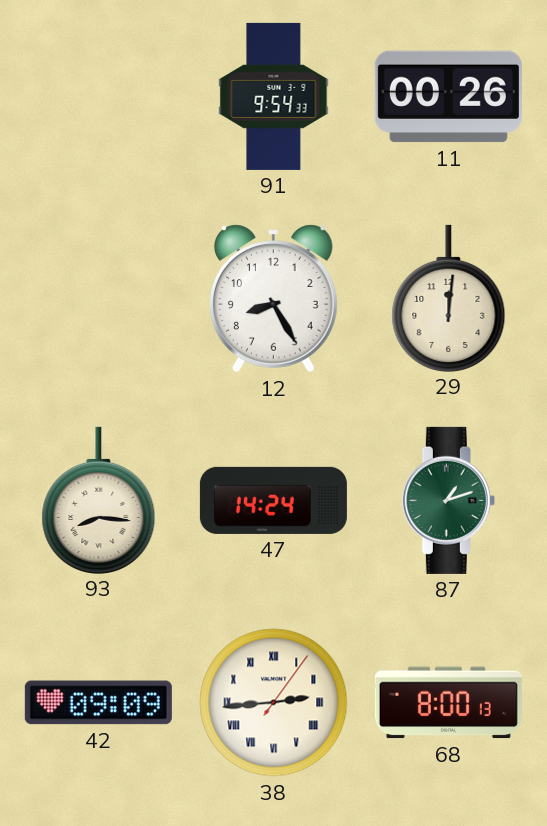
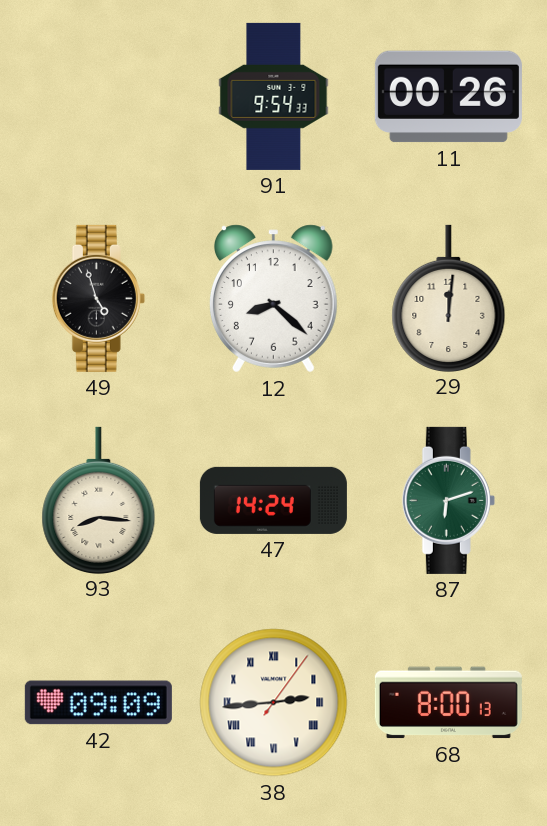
49: none -> 4:57 (98, 298)
12: 8:25 -> 8:22 (273, 299)
87: 1:12 -> 6:12 (448, 500)
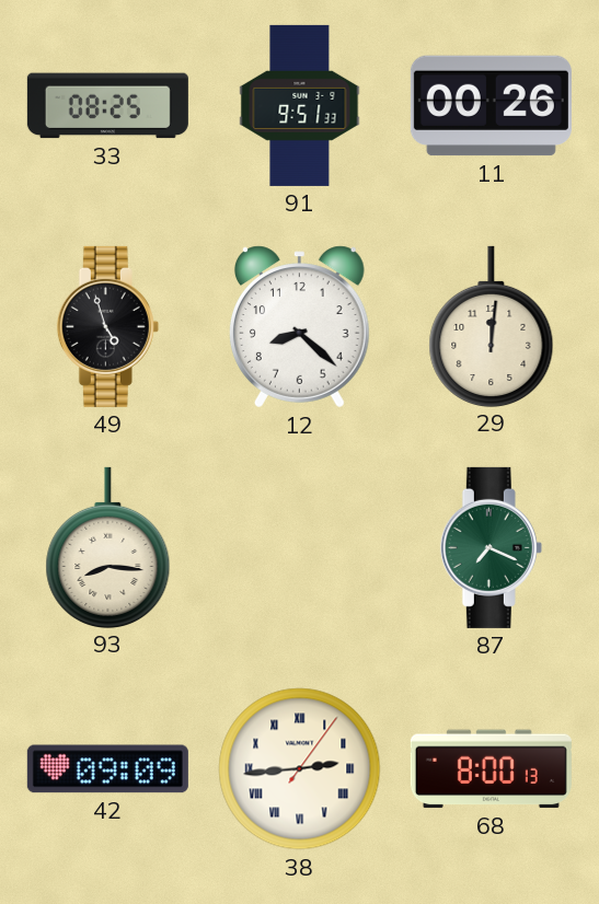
33: none -> 08:25 (107, 106)
91: 9:54 -> 9:51 (300, 105)
47: 14:24 -> none (273, 500)
87: 6:12 -> 7:19 (491, 547)
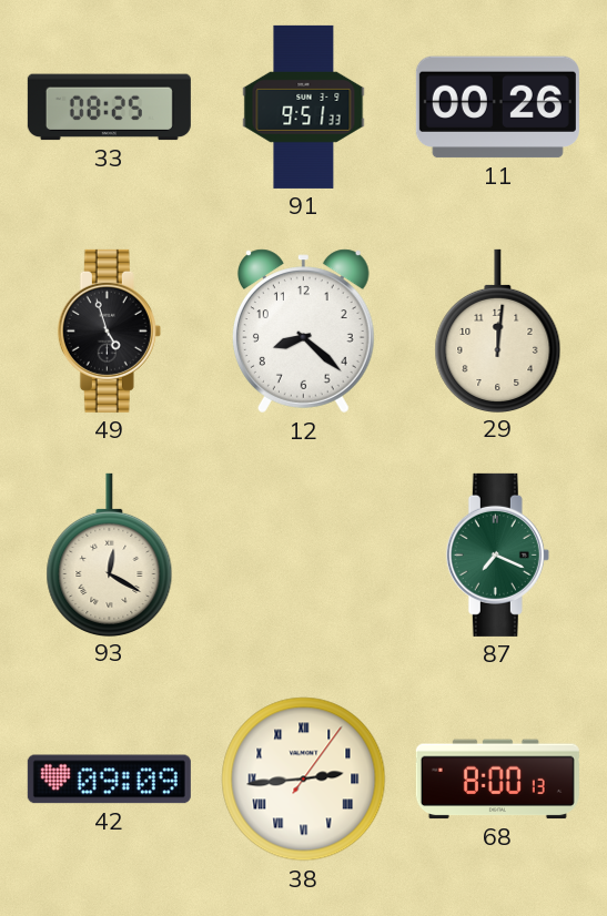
93: 8:16 -> 12:20 (110, 554)
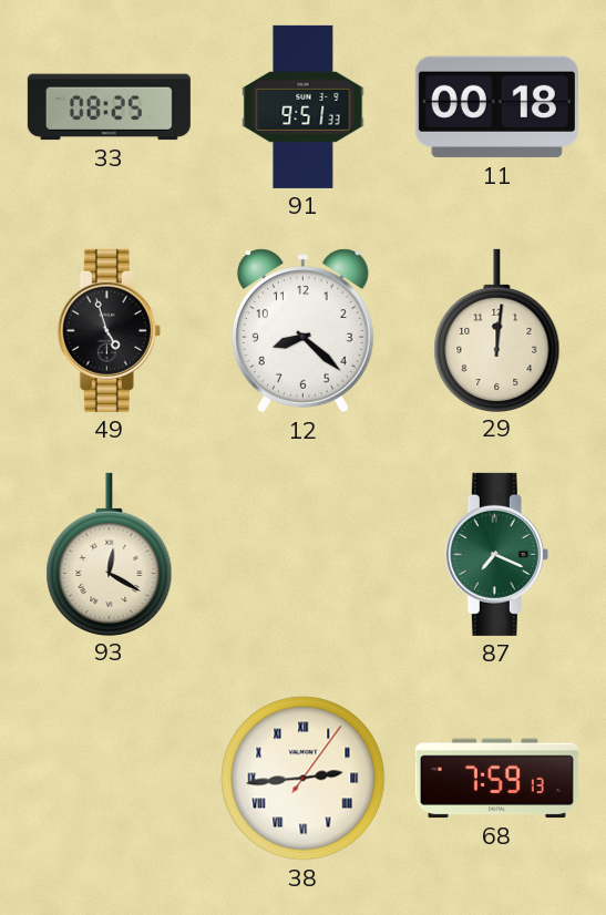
11: 00:26 -> 00:18 (496, 107)
42: 09:09 -> none (109, 780)
68: 8:00 -> 7:59 (496, 779)
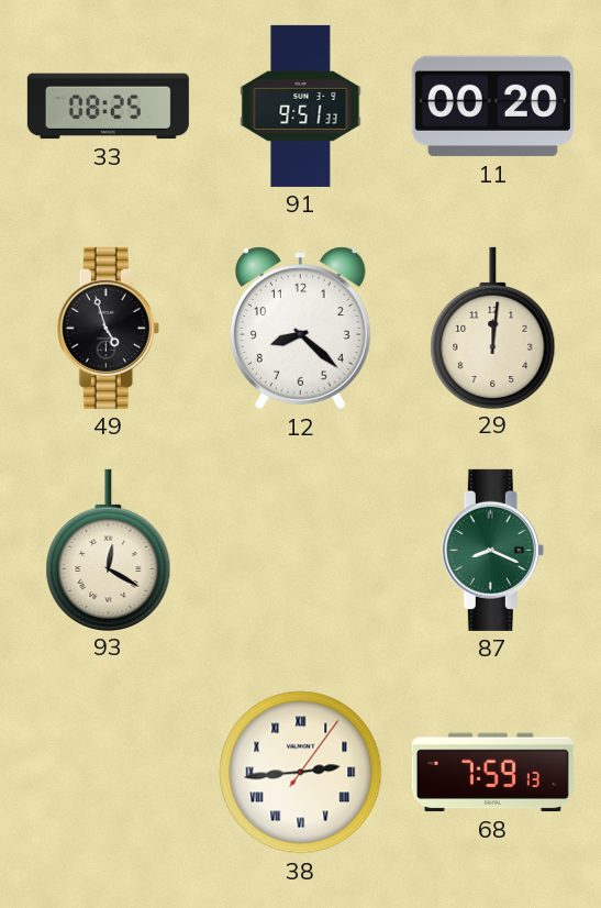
11: 00:18 -> 00:20 (492, 107)
87: 7:19 -> 8:19 (492, 550)
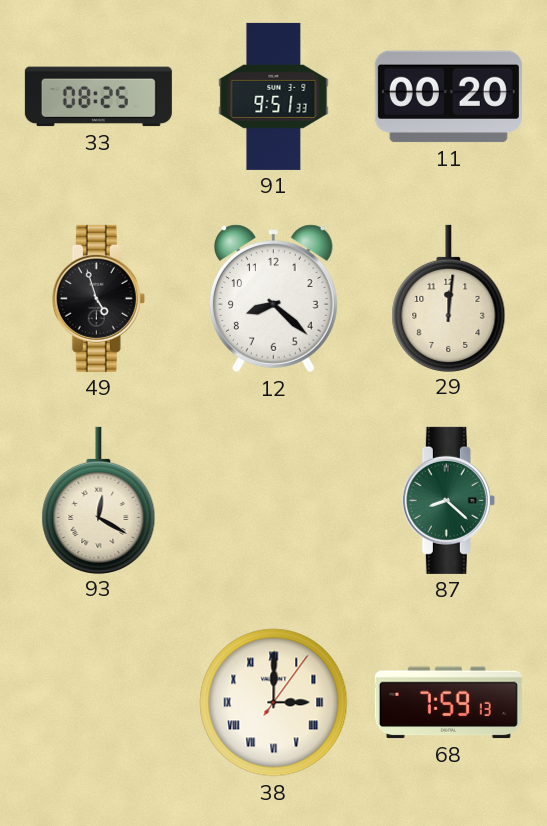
87: 8:19 -> 8:22 (448, 500)
38: 2:44 -> 3:00 (274, 703)
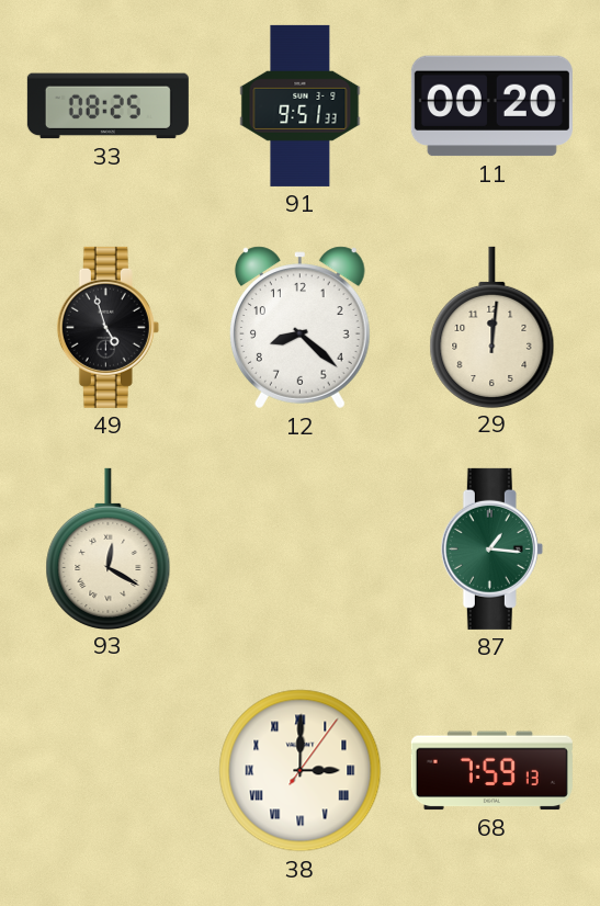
87: 8:22 -> 1:16 (491, 548)
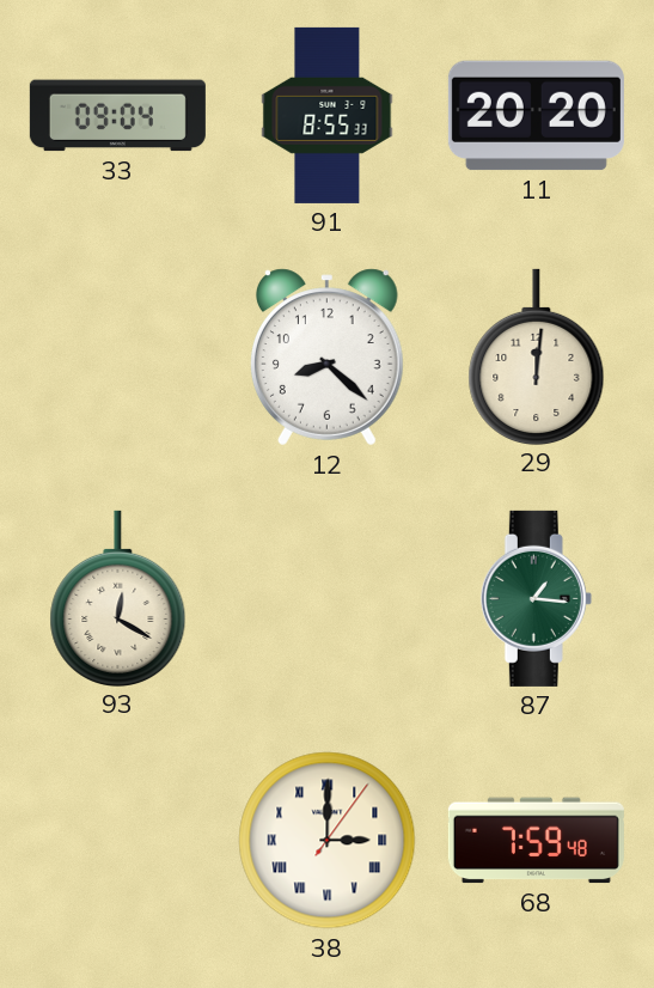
33: 08:25 -> 09:04 (117, 116)
91: 9:51 -> 8:55 (328, 115)
11: 00:20 -> 20:20 (536, 116)
49: 4:57 -> none (107, 327)
68: 7:59:13 -> 7:59:48 (536, 841)
